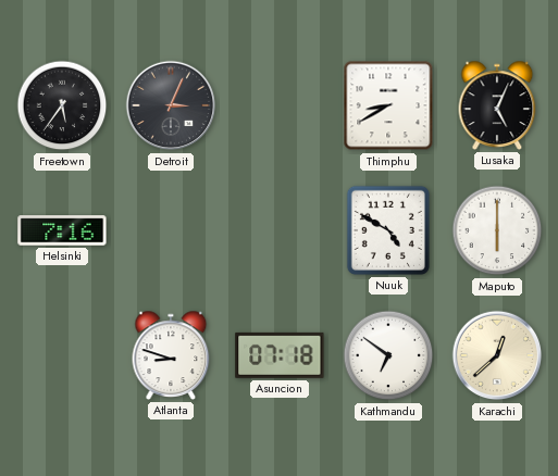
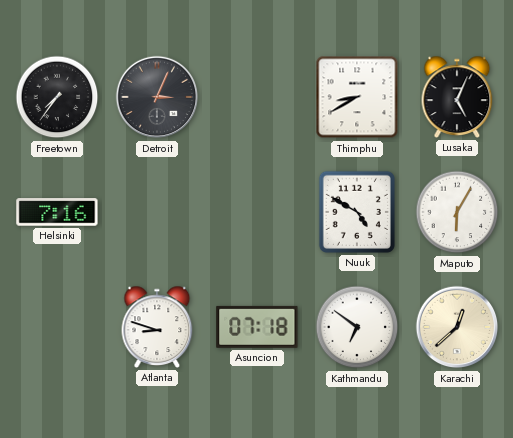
Freetown: 5:36 -> 7:36 (57, 97)
Maputo: 6:00 -> 6:05 (457, 212)
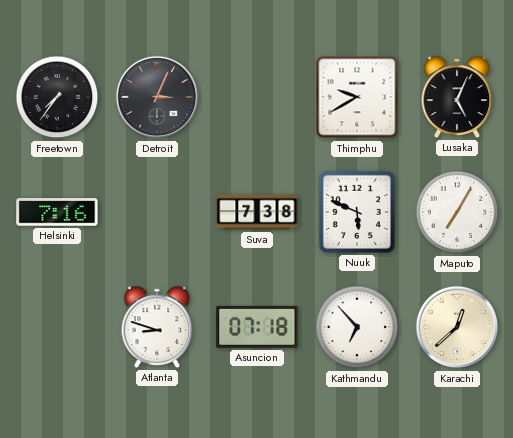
Thimphu: 8:40 -> 9:40 (357, 97)
Suva: none -> 7:38 (257, 212)
Nuuk: 4:50 -> 5:49 (357, 212)
Maputo: 6:05 -> 7:05 (457, 212)
Kathmandu: 6:51 -> 6:53 (357, 327)
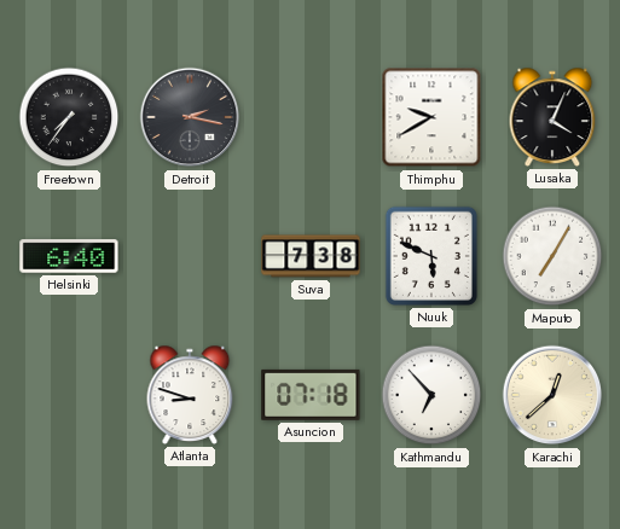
Detroit: 3:04 -> 2:17 (190, 117)
Lusaka: 5:04 -> 4:04 (552, 117)
Helsinki: 7:16 -> 6:40 (69, 256)
